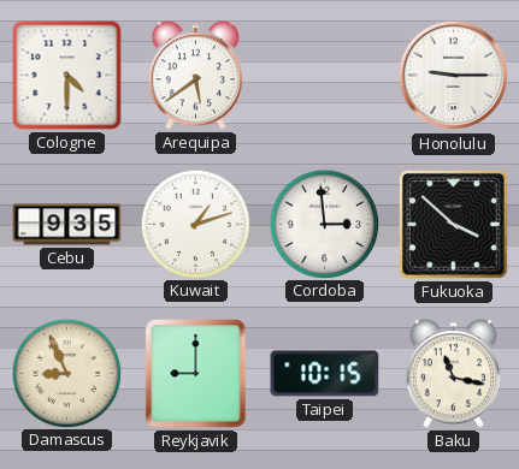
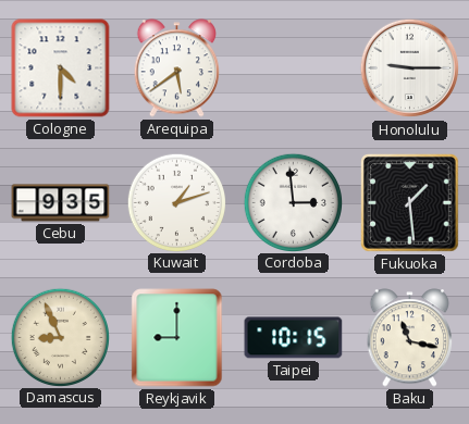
Fukuoka: 3:52 -> 1:29 (410, 203)
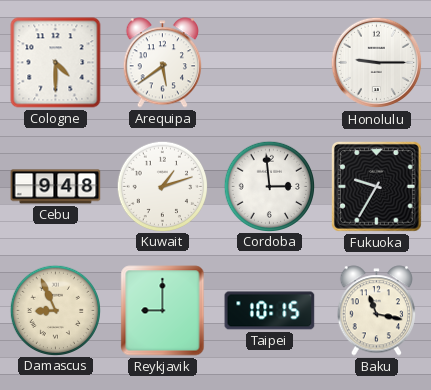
Cebu: 9:35 -> 9:48 (56, 187)
Fukuoka: 1:29 -> 9:35 (377, 187)
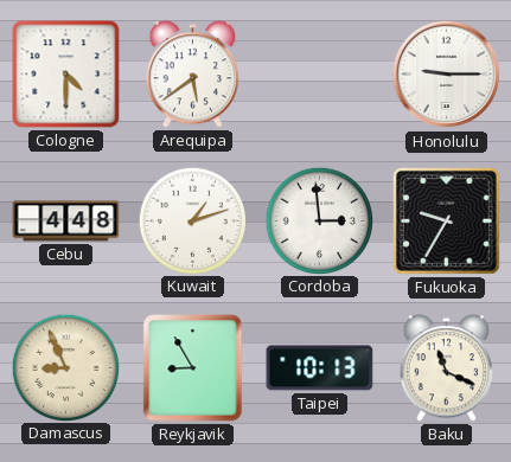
Cebu: 9:48 -> 4:48 (66, 222)
Reykjavik: 9:00 -> 8:55 (193, 368)
Taipei: 10:15 -> 10:13 (320, 368)
Baku: 11:17 -> 11:19 (447, 368)
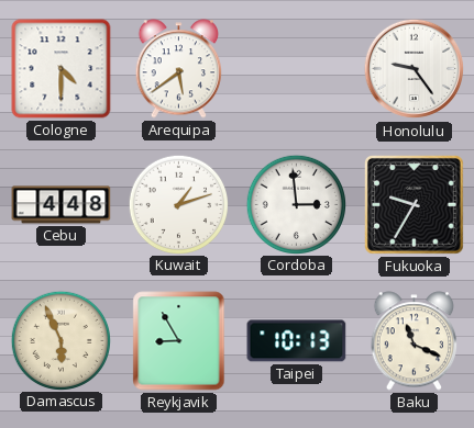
Honolulu: 9:15 -> 9:24 (415, 69)
Damascus: 8:56 -> 5:56 (60, 340)
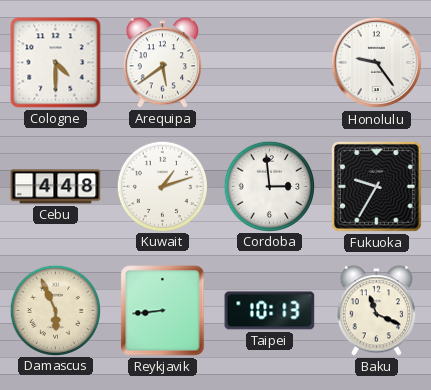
Reykjavik: 8:55 -> 8:44 (163, 311)
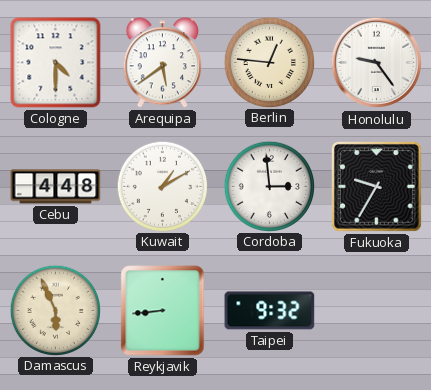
Berlin: none -> 12:46 (269, 62)
Kuwait: 1:12 -> 1:10 (162, 186)
Taipei: 10:13 -> 9:32 (270, 311)
Baku: 11:19 -> none (377, 311)
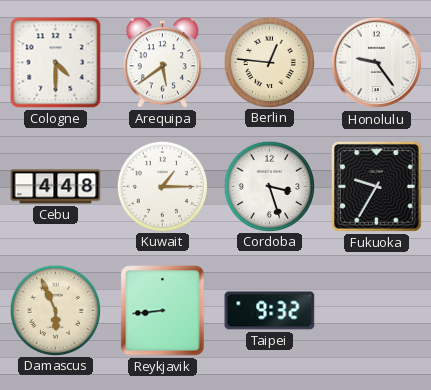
Kuwait: 1:10 -> 1:15 (162, 186)
Cordoba: 2:59 -> 3:27 (269, 186)
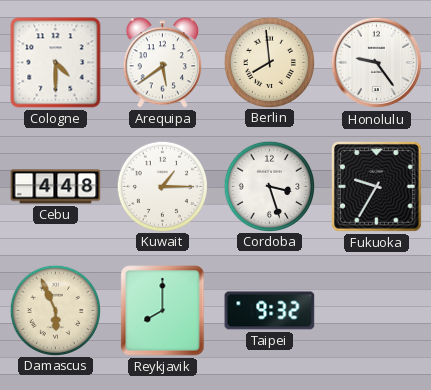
Berlin: 12:46 -> 7:59 (269, 62)
Reykjavik: 8:44 -> 8:00 (163, 311)
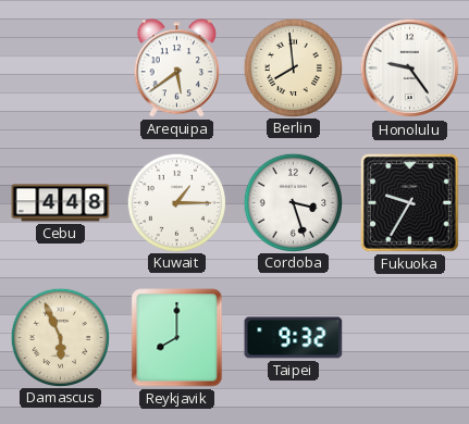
Cologne: 4:30 -> none (56, 63)
